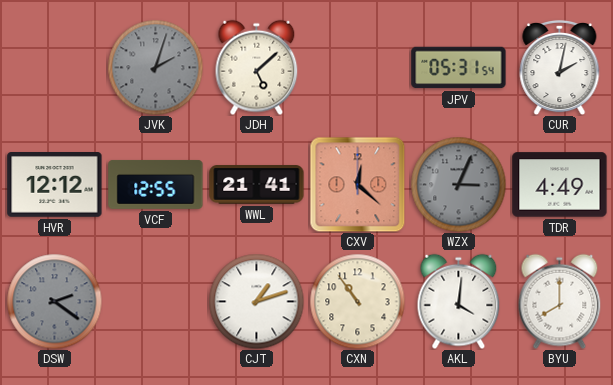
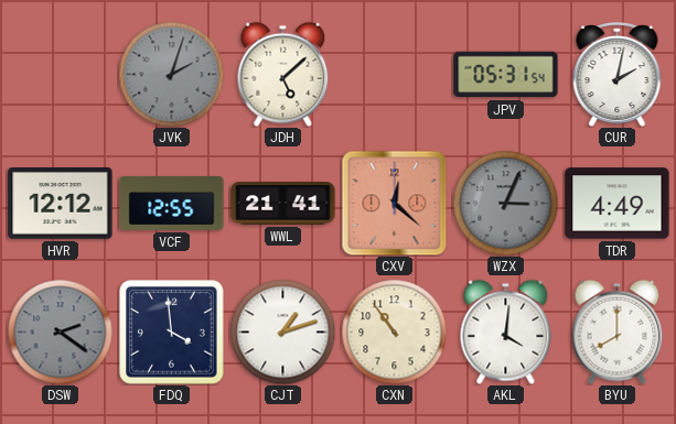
FDQ: none -> 3:59 (172, 333)
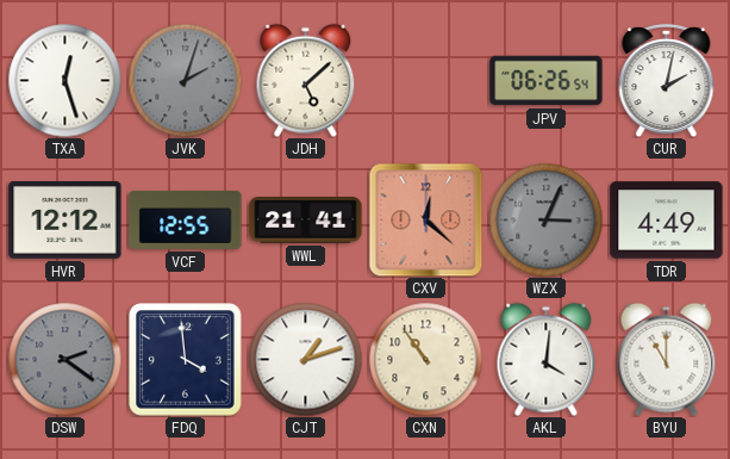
TXA: none -> 12:27 (64, 80)
JPV: 05:31 -> 06:26 (547, 81)
BYU: 8:00 -> 11:00 (667, 359)
